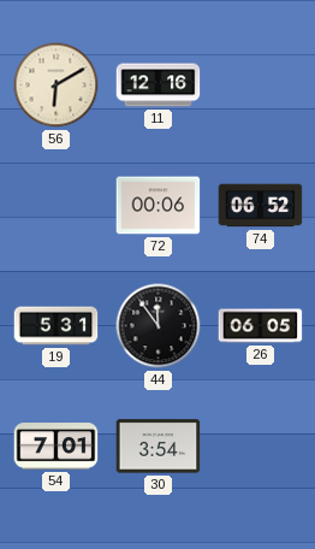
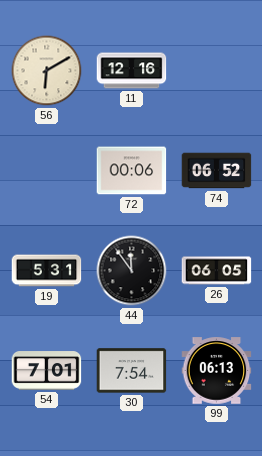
30: 3:54 -> 7:54 (132, 371)
99: none -> 06:13 (217, 371)
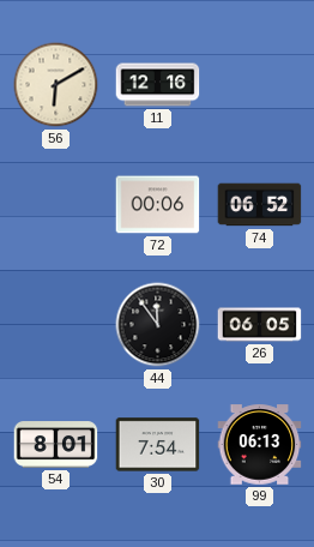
19: 5:31 -> none (47, 271)
54: 7:01 -> 8:01 (56, 445)
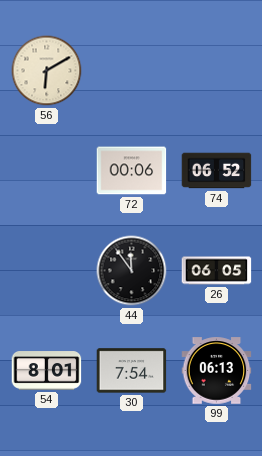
11: 12:16 -> none (158, 85)
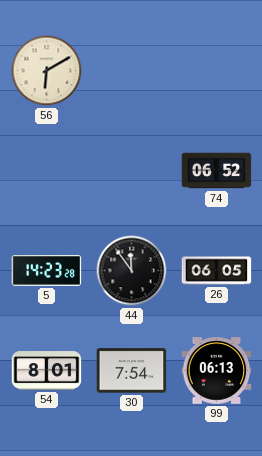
72: 00:06 -> none (132, 171)
5: none -> 14:23 (47, 271)
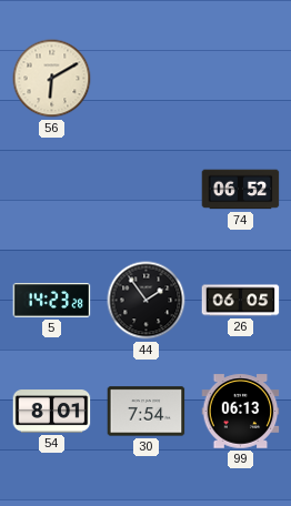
44: 11:54 -> 1:54 (147, 301)
